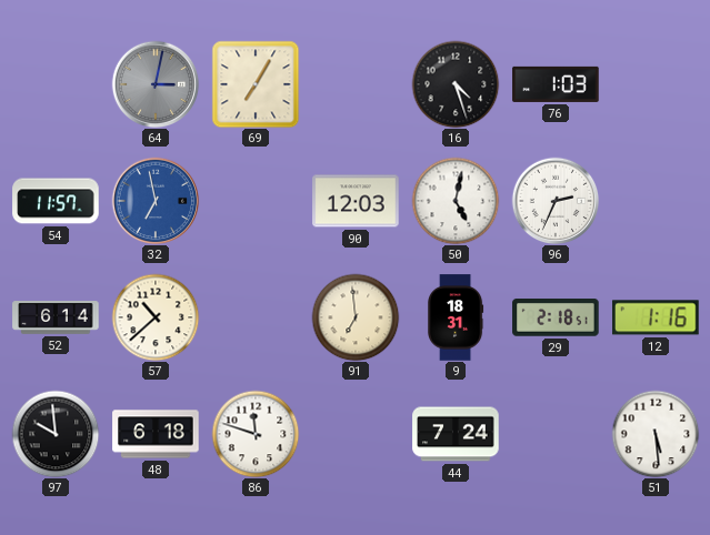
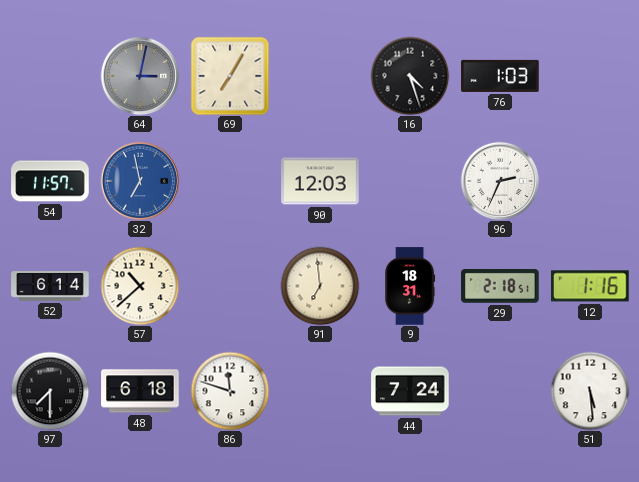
50: 5:02 -> none (456, 201)
97: 9:59 -> 7:30 (50, 391)
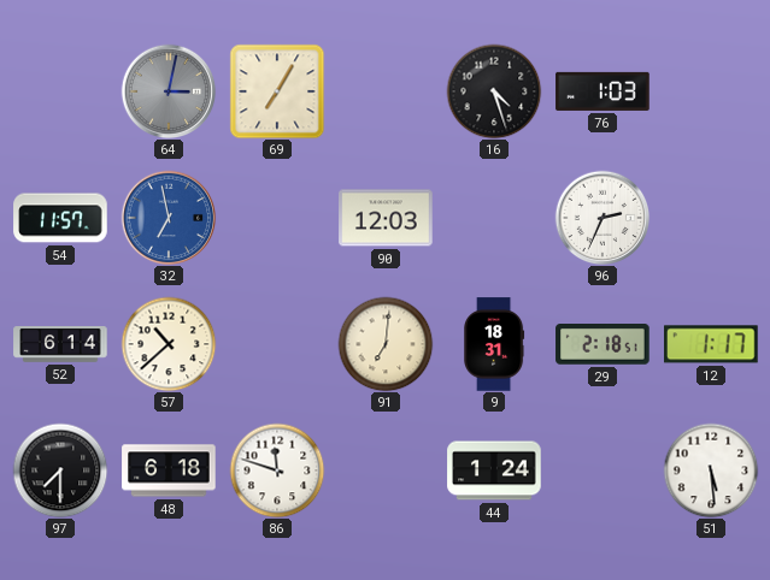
91: 6:59 -> 7:01 (386, 344)
12: 1:16 -> 1:17 (711, 344)
44: 7:24 -> 1:24 (494, 470)
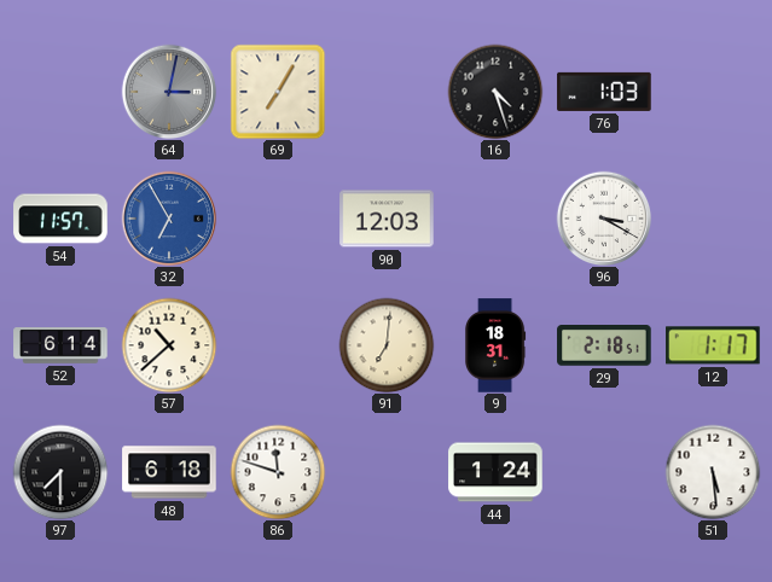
32: 6:58 -> 6:55 (169, 219)
96: 2:34 -> 3:20 (604, 219)
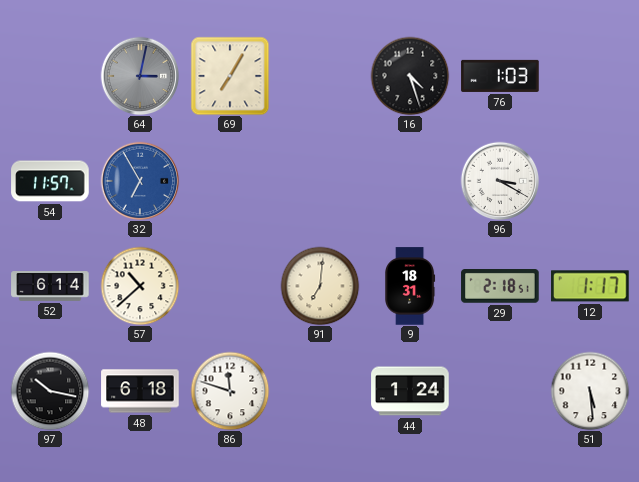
90: 12:03 -> none (387, 219)
97: 7:30 -> 10:17 (50, 391)
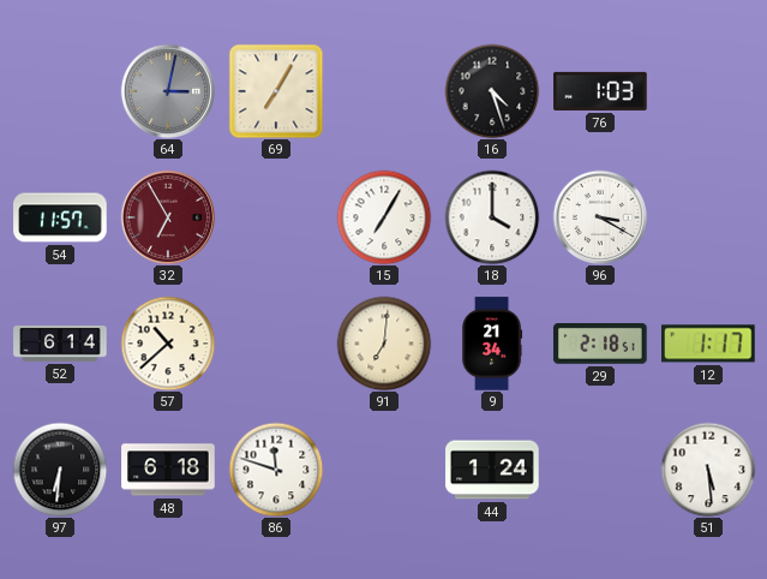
32 dial: blue -> burgundy (168, 217)
15: none -> 7:05 (384, 217)
18: none -> 4:00 (492, 217)
9: 18:31 -> 21:34 (493, 344)
97: 10:17 -> 6:31 (60, 470)
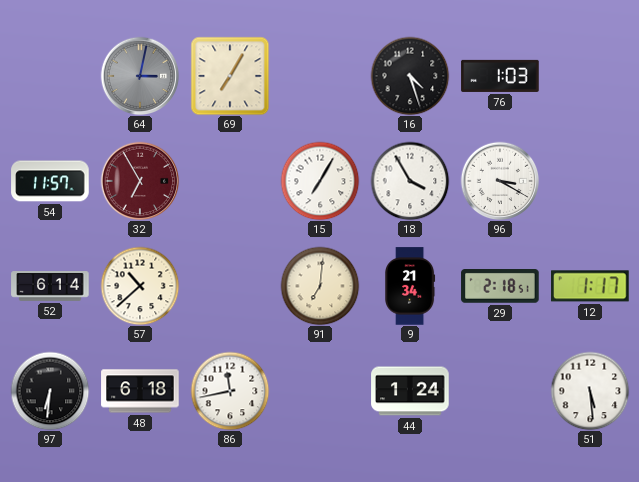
18: 4:00 -> 3:55 (410, 181)
86: 11:48 -> 11:43 (230, 391)
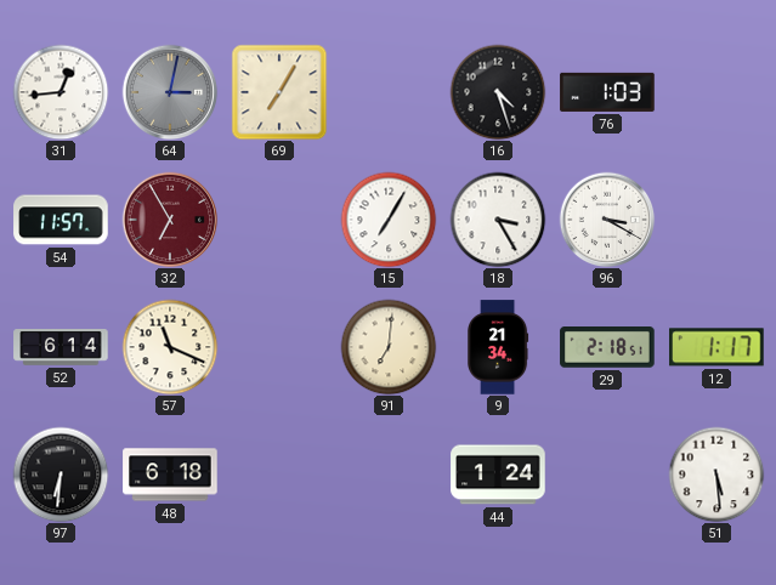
31: none -> 12:44 (61, 92)
18: 3:55 -> 3:25 (498, 220)
57: 10:38 -> 11:19 (170, 347)
86: 11:43 -> none (230, 391)
